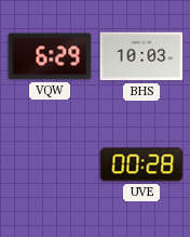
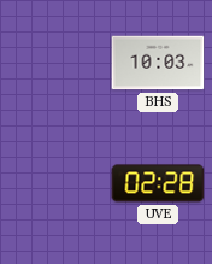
VQW: 6:29 -> none (50, 56)
UVE: 00:28 -> 02:28 (158, 183)
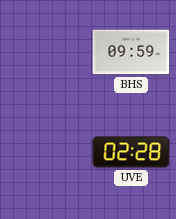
BHS: 10:03 -> 09:59 (131, 52)
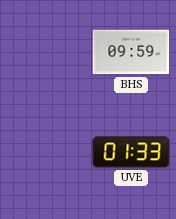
UVE: 02:28 -> 01:33 (131, 152)
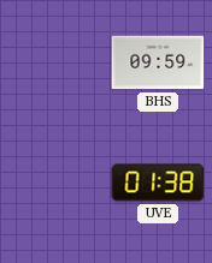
UVE: 01:33 -> 01:38 (158, 183)
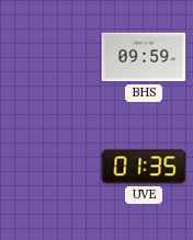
UVE: 01:38 -> 01:35 (144, 167)
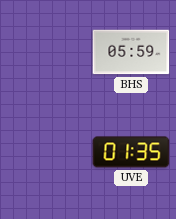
BHS: 09:59 -> 05:59 (131, 52)
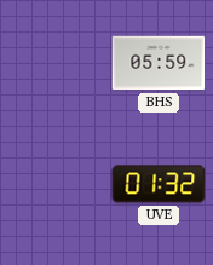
UVE: 01:35 -> 01:32 (159, 184)
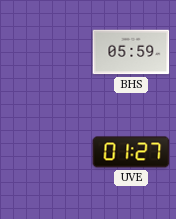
UVE: 01:32 -> 01:27 (131, 152)
